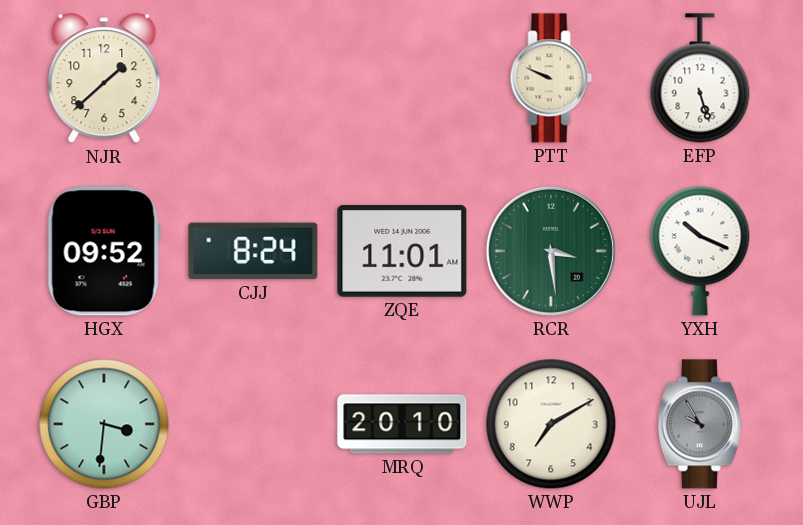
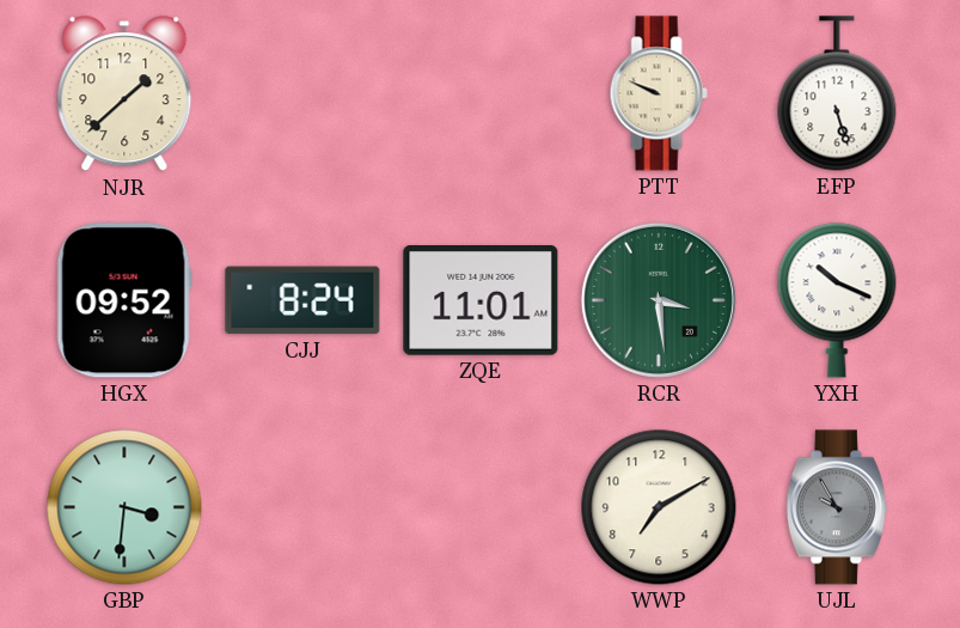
MRQ: 20:10 -> none (402, 424)
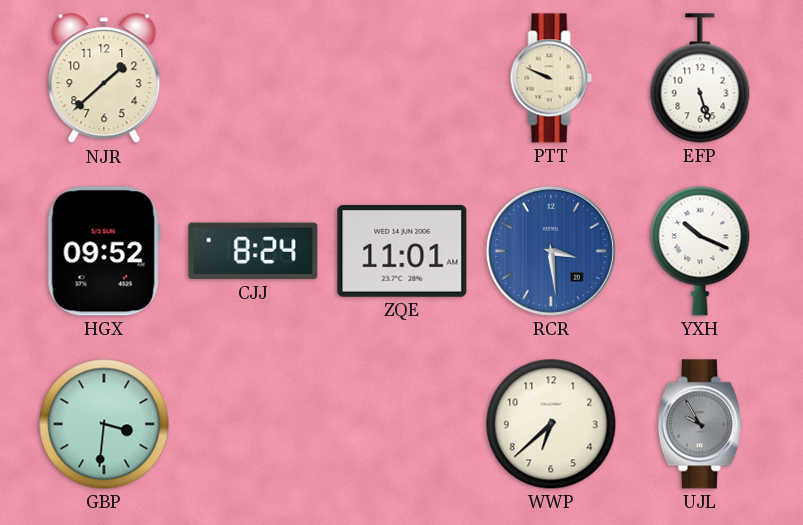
RCR dial: green -> blue (551, 251)
WWP: 7:10 -> 6:38 (551, 424)
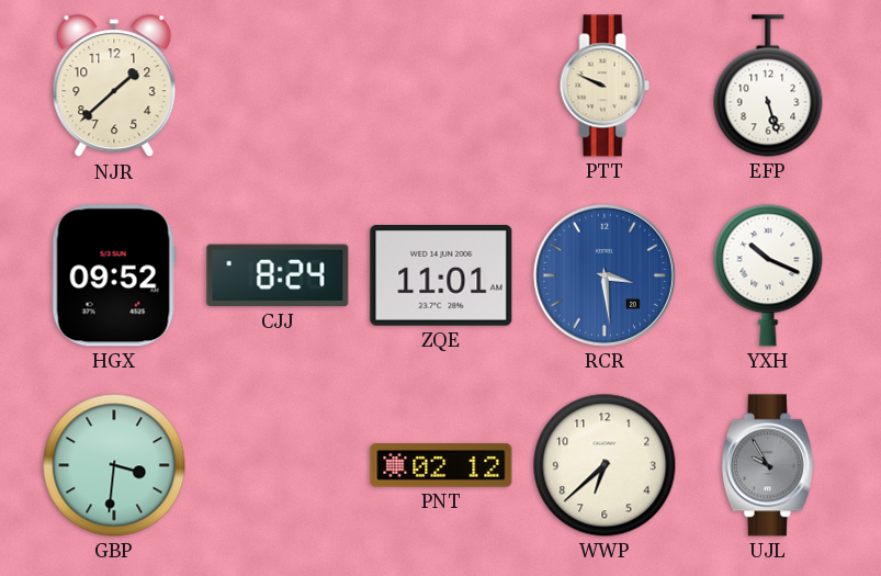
PNT: none -> 02:12 (441, 465)
